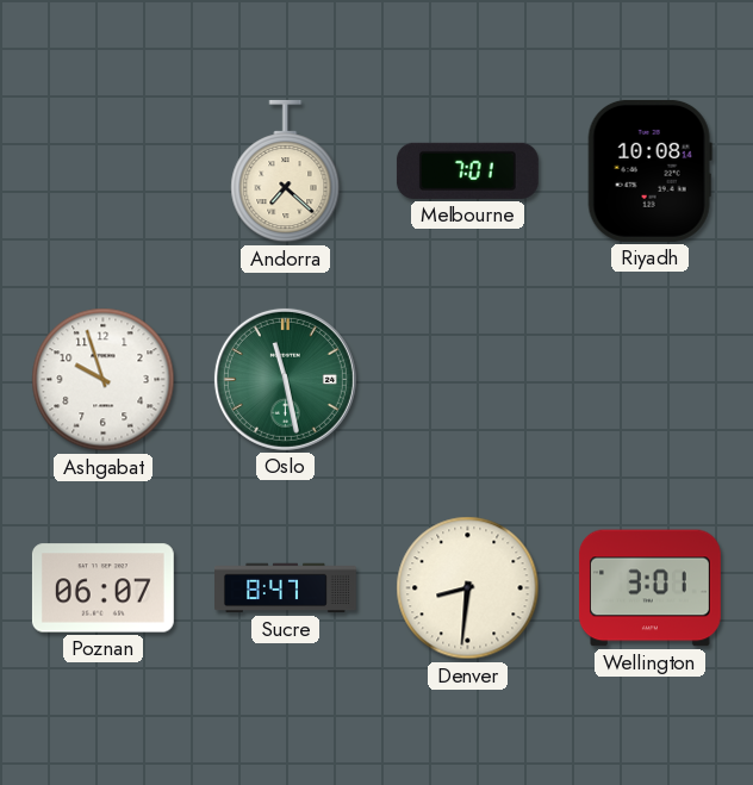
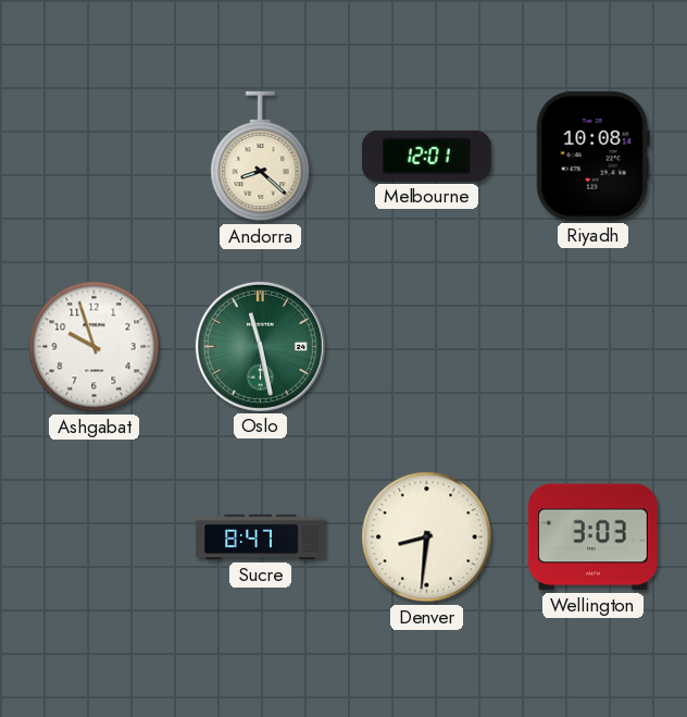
Andorra: 7:22 -> 8:22 (261, 157)
Melbourne: 7:01 -> 12:01 (426, 156)
Poznan: 06:07 -> none (102, 588)
Wellington: 3:01 -> 3:03 (592, 537)
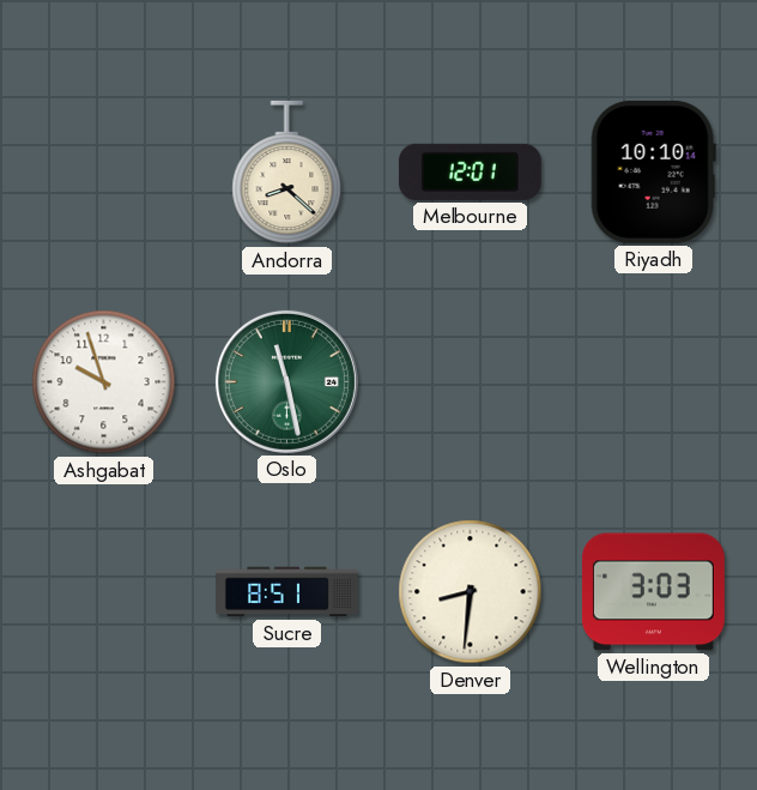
Riyadh: 10:08 -> 10:10 (653, 171)
Sucre: 8:47 -> 8:51 (287, 592)
